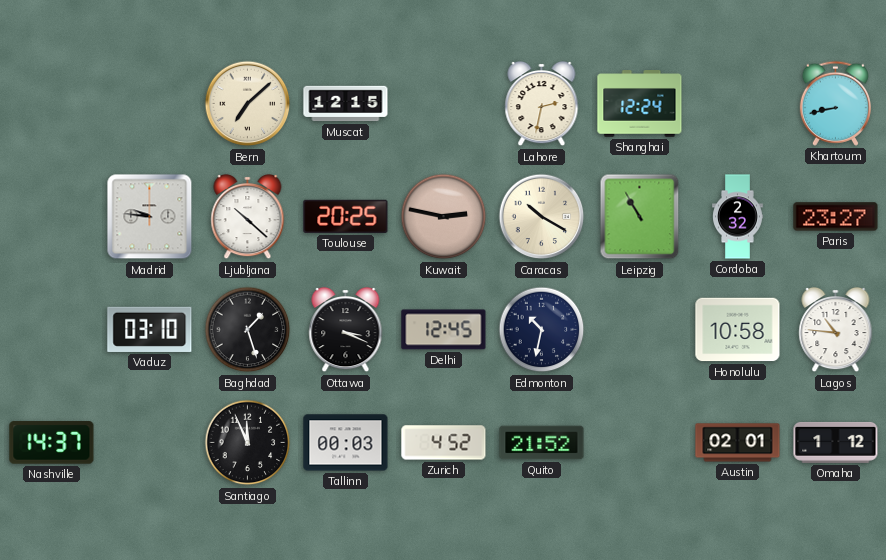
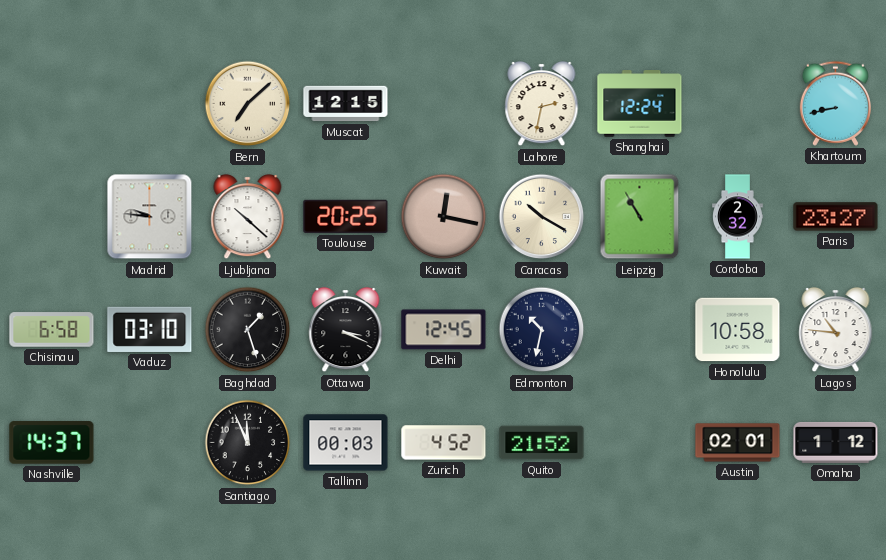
Kuwait: 2:47 -> 12:17 (444, 217)
Chisinau: none -> 6:58 (52, 330)
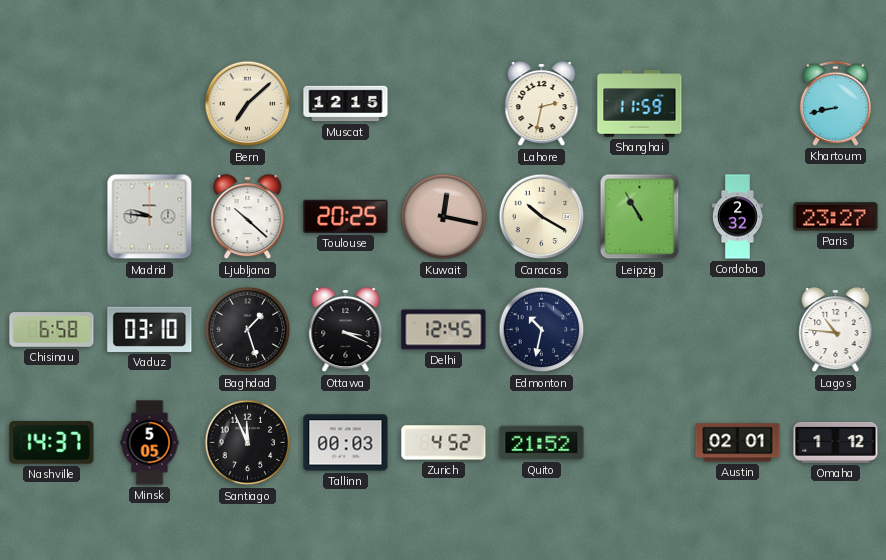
Shanghai: 12:24 -> 11:59 (640, 104)
Honolulu: 10:58 -> none (738, 330)
Minsk: none -> 5:05 (150, 443)
